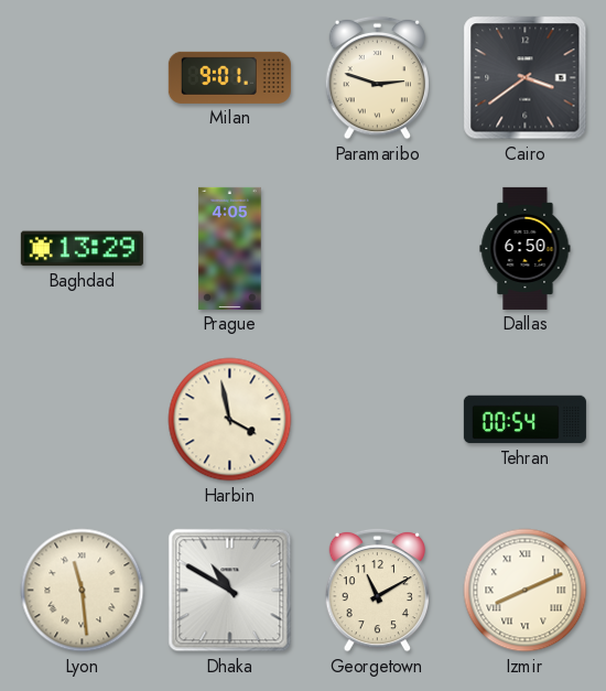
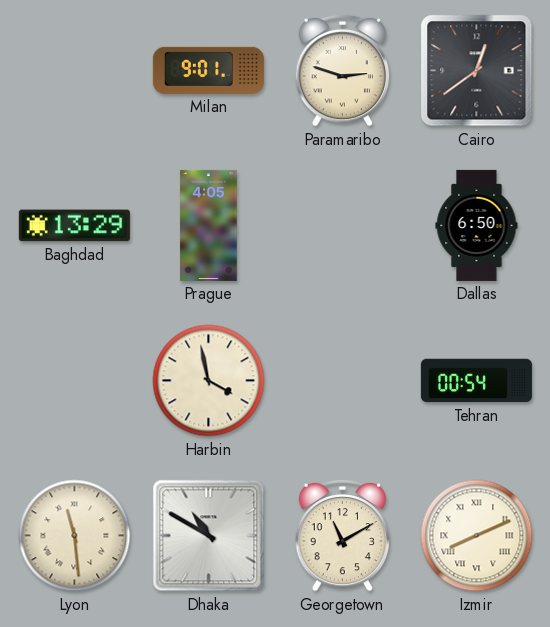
Cairo: 3:39 -> 12:39 (477, 71)
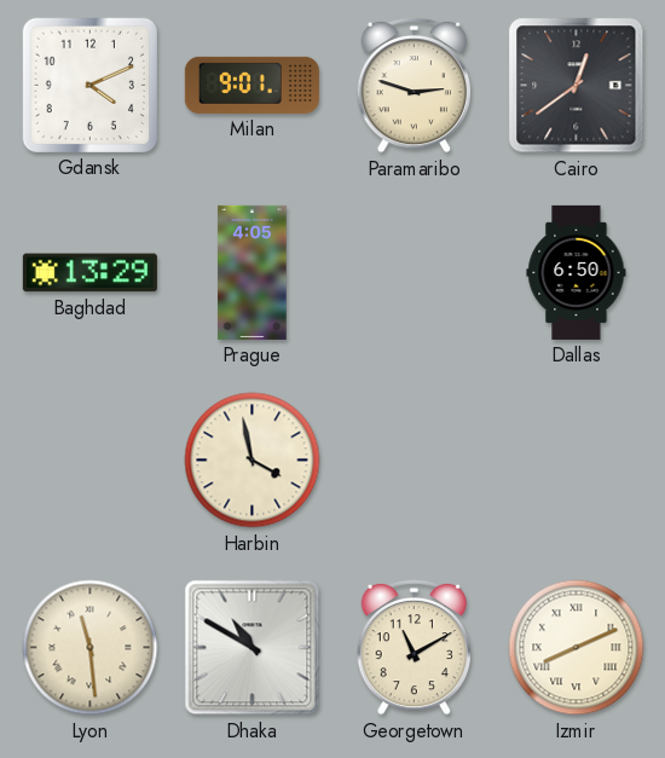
Gdansk: none -> 4:11 (89, 85)
Tehran: 00:54 -> none (476, 381)
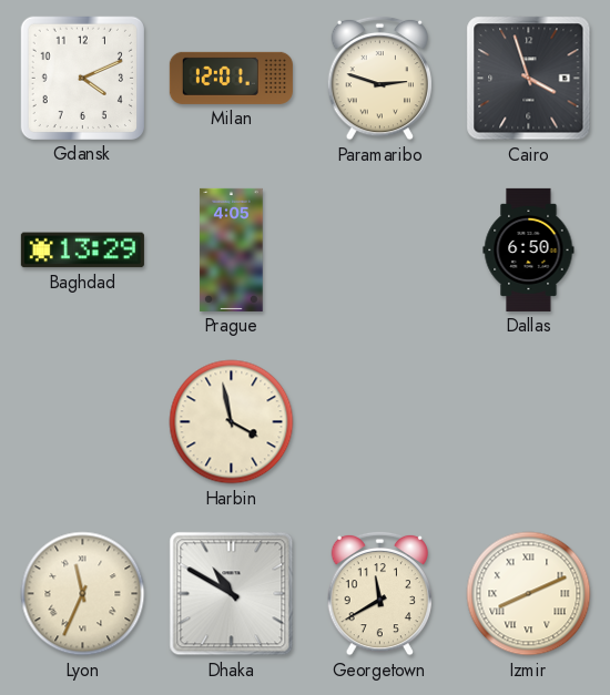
Milan: 9:01 -> 12:01 (231, 78)
Cairo: 12:39 -> 3:57 (529, 79)
Lyon: 11:29 -> 11:34 (83, 594)
Georgetown: 11:10 -> 11:40 (380, 593)
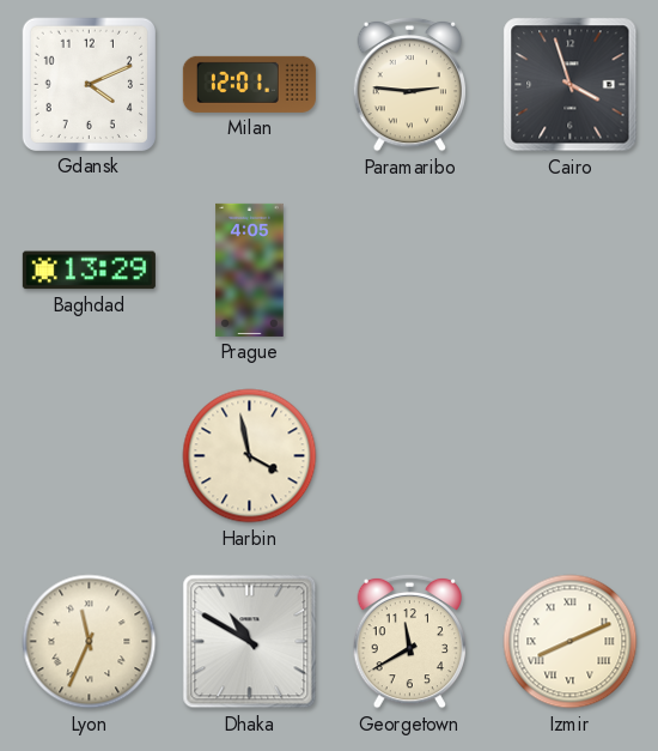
Paramaribo: 2:48 -> 2:46 (410, 84)
Dallas: 6:50 -> none (529, 249)
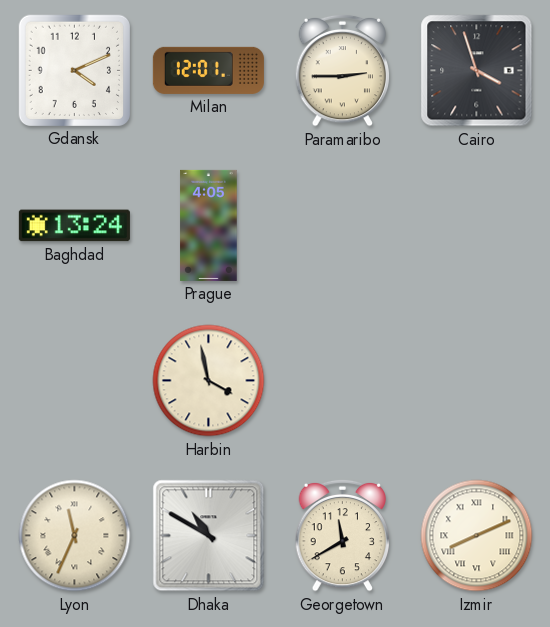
Paramaribo: 2:46 -> 2:45 (343, 70)
Baghdad: 13:29 -> 13:24 (74, 226)
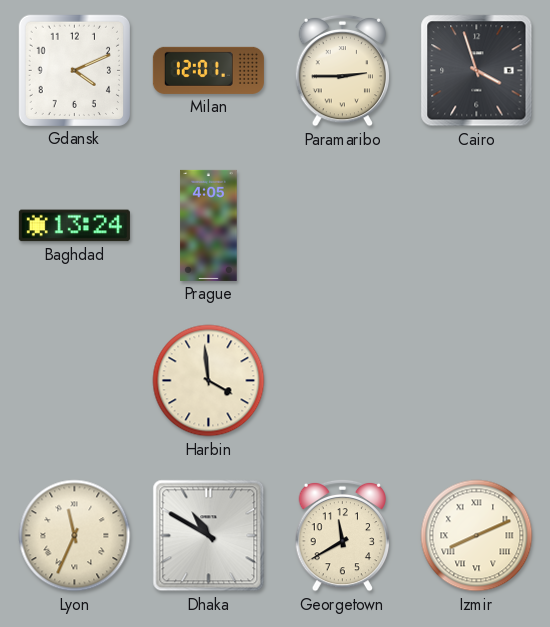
Harbin: 3:58 -> 3:59 (209, 381)
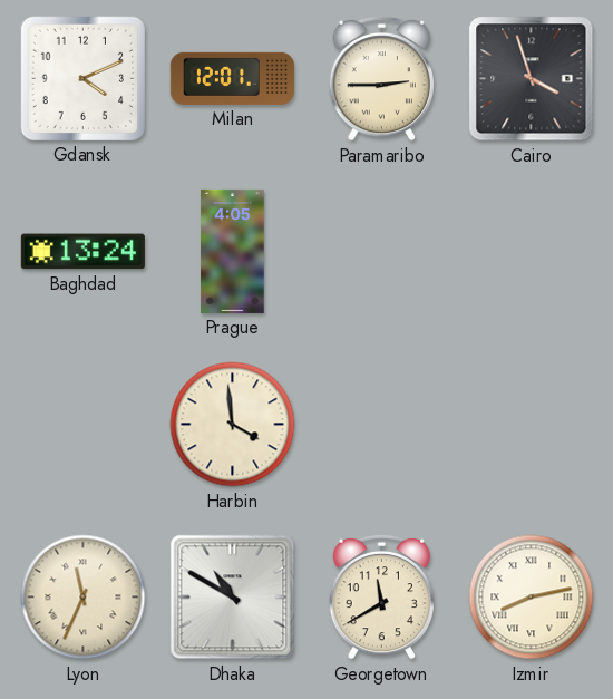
Izmir: 8:11 -> 8:13 (532, 598)
